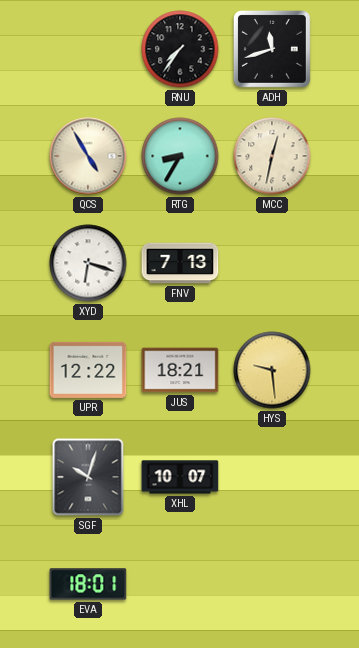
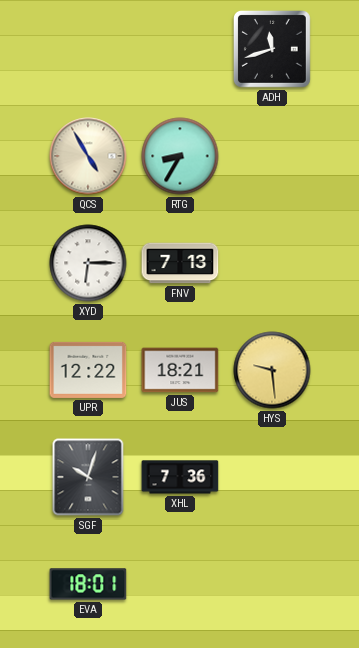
RNU: 7:36 -> none (180, 49)
MCC: 12:32 -> none (272, 156)
XYD: 6:18 -> 6:15 (88, 263)
XHL: 10:07 -> 7:36 (180, 477)
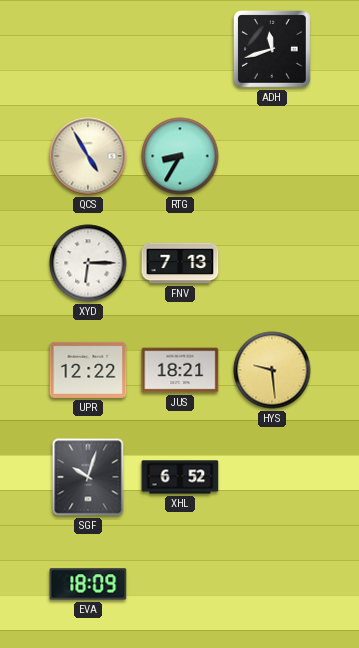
XHL: 7:36 -> 6:52 (180, 477)
EVA: 18:01 -> 18:09 (88, 584)
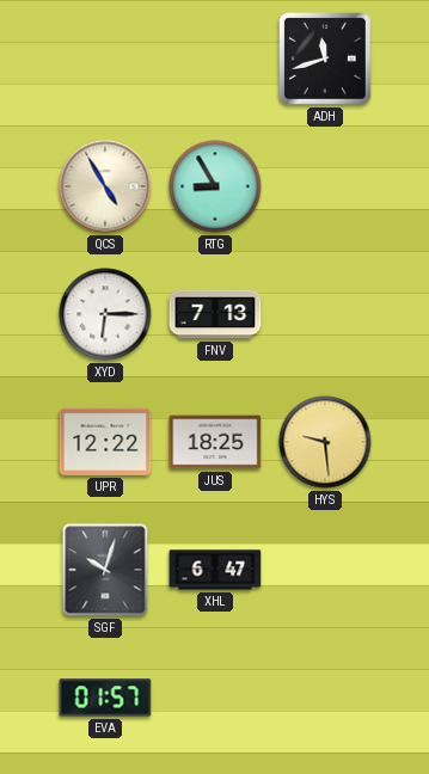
RTG: 8:35 -> 8:55 (215, 186)
JUS: 18:21 -> 18:25 (215, 442)
XHL: 6:52 -> 6:47 (215, 570)
EVA: 18:09 -> 01:57 (105, 698)
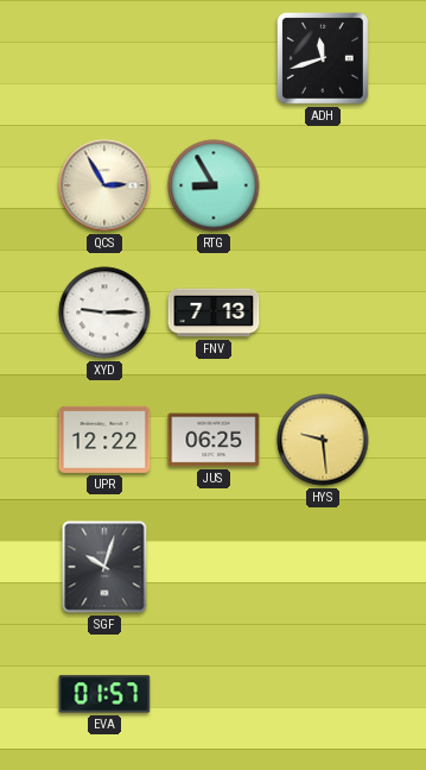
QCS: 4:55 -> 2:55 (104, 185)
XYD: 6:15 -> 9:15 (104, 313)
JUS: 18:25 -> 06:25 (214, 440)
XHL: 6:47 -> none (215, 570)
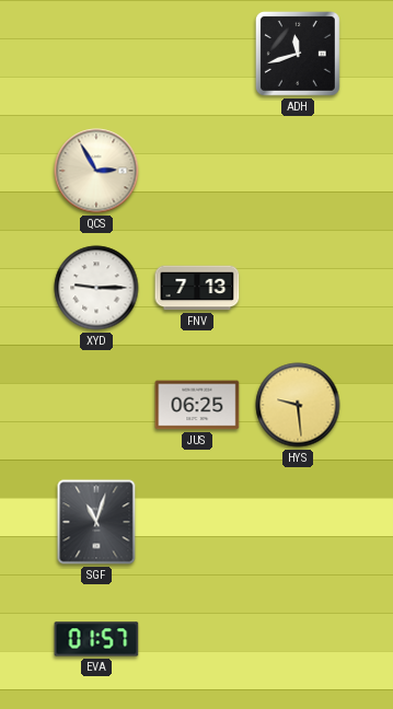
RTG: 8:55 -> none (214, 185)
UPR: 12:22 -> none (104, 440)
SGF: 10:03 -> 11:03 (96, 522)
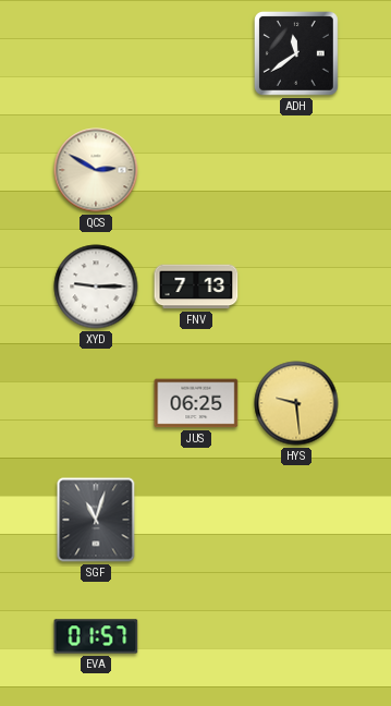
ADH: 11:42 -> 11:39 (296, 53)
QCS: 2:55 -> 2:50 (96, 170)
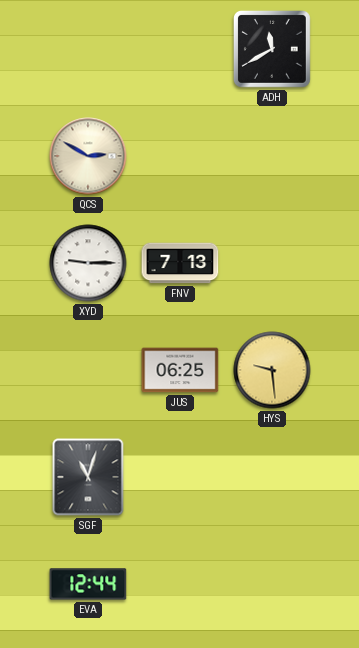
ADH: 11:39 -> 11:40 (272, 49)
EVA: 01:57 -> 12:44 (88, 584)
